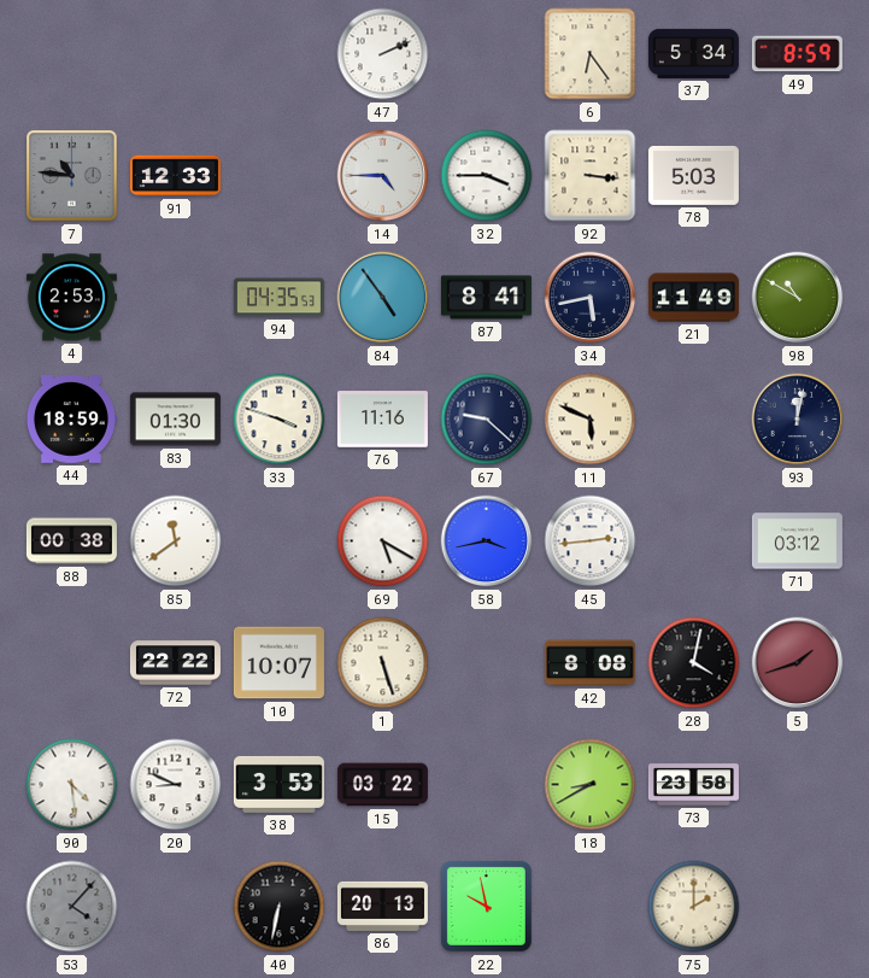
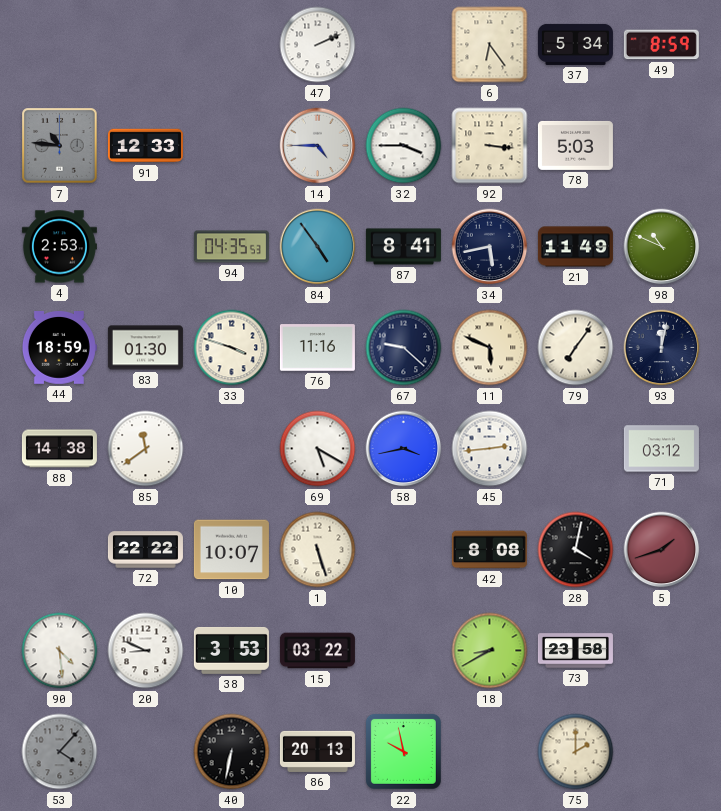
98: 10:50 -> 10:49 (662, 247)
79: none -> 7:06 (576, 348)
88: 00:38 -> 14:38 (59, 449)
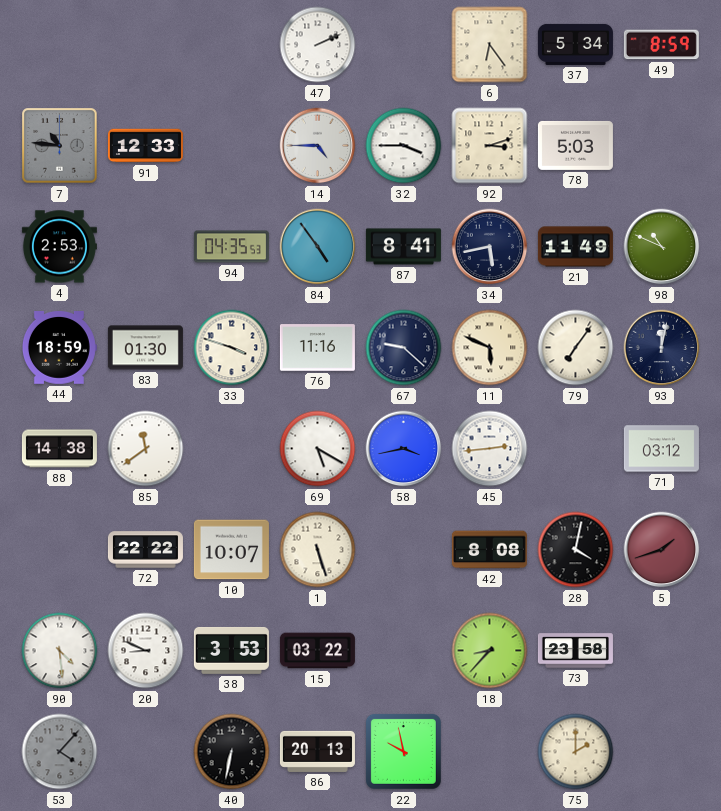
92: 3:16 -> 3:12 (490, 146)
18: 8:40 -> 8:37 (490, 651)
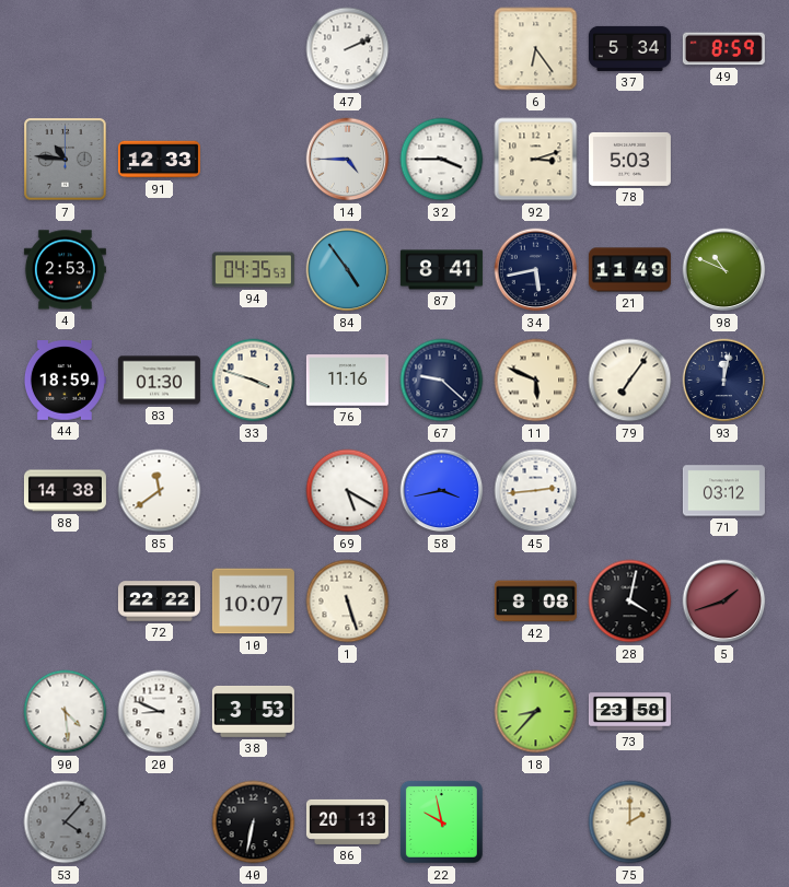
15: 03:22 -> none (317, 651)
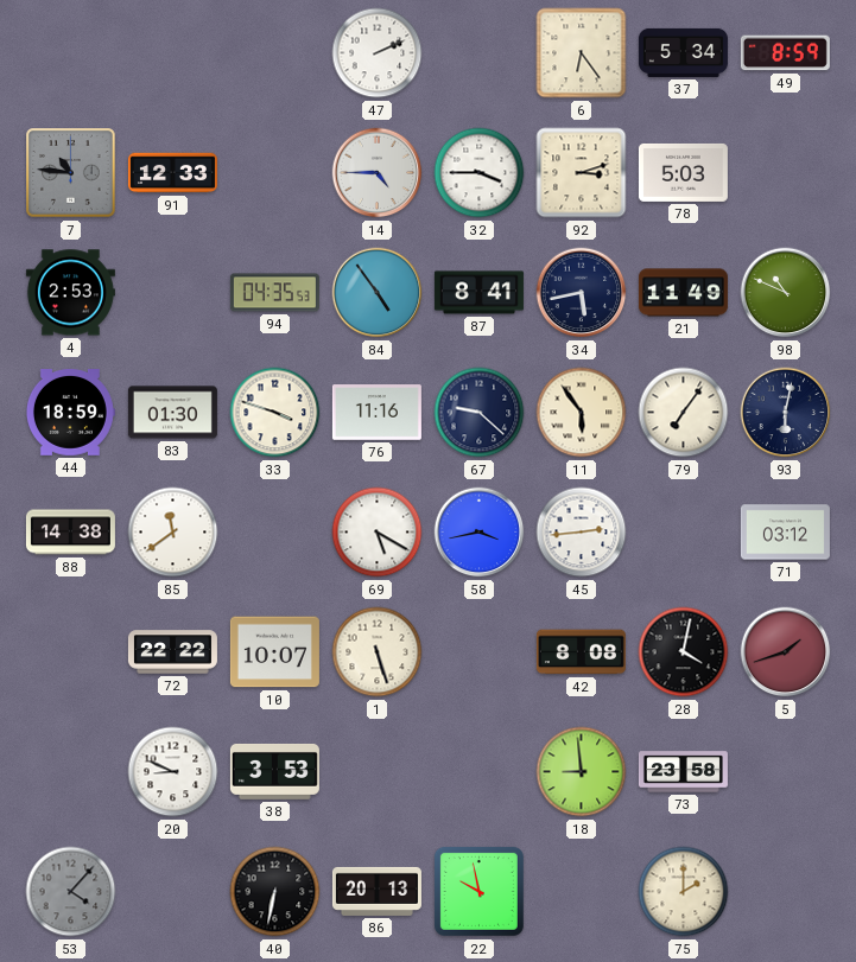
11: 5:49 -> 5:54 (582, 413)
93: 12:02 -> 6:02 (786, 413)
90: 4:29 -> none (66, 712)
18: 8:37 -> 8:59 (582, 772)
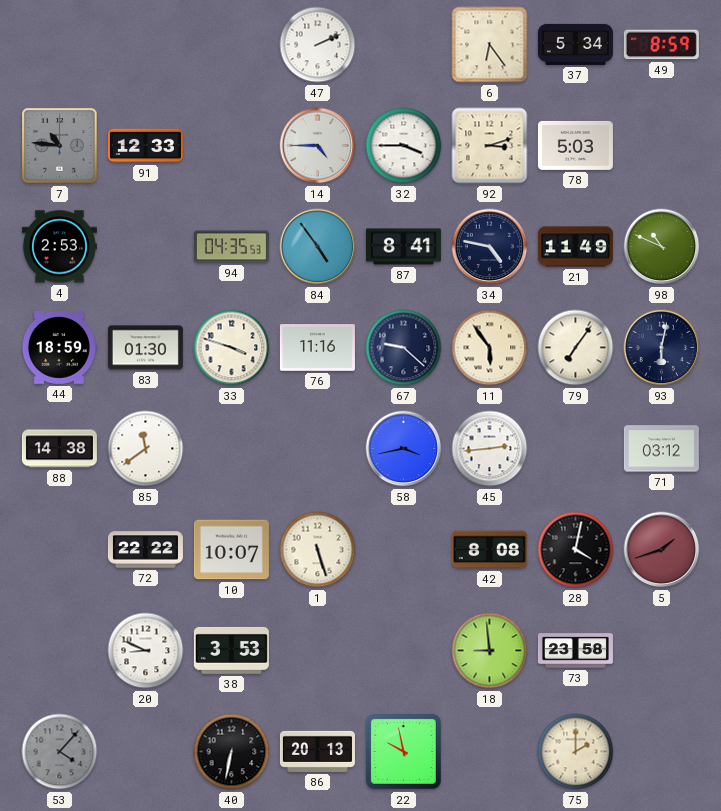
34: 5:43 -> 4:47 (490, 247)
69: 5:20 -> none (378, 533)
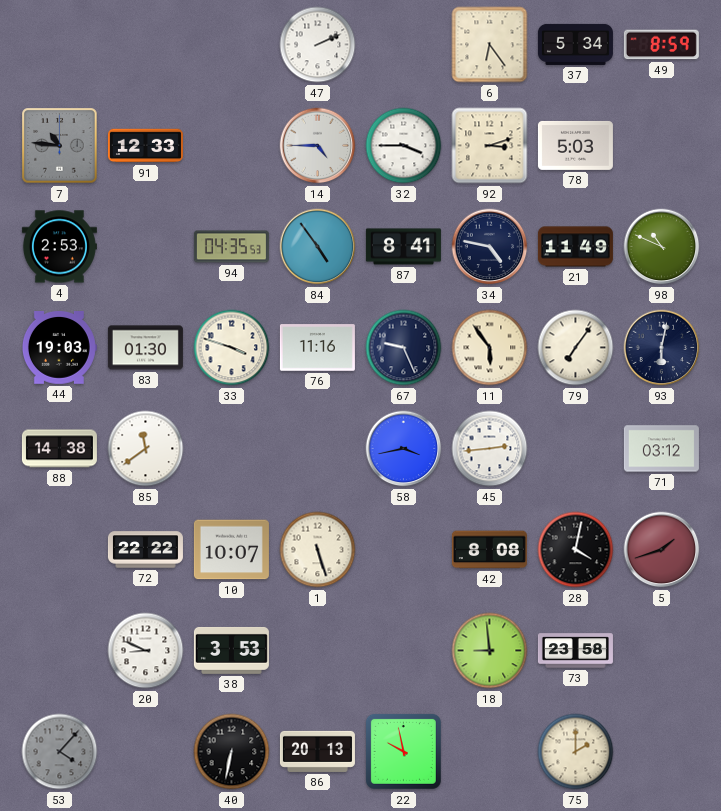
44: 18:59 -> 19:03 (59, 348)
67: 9:22 -> 9:26 (404, 348)
